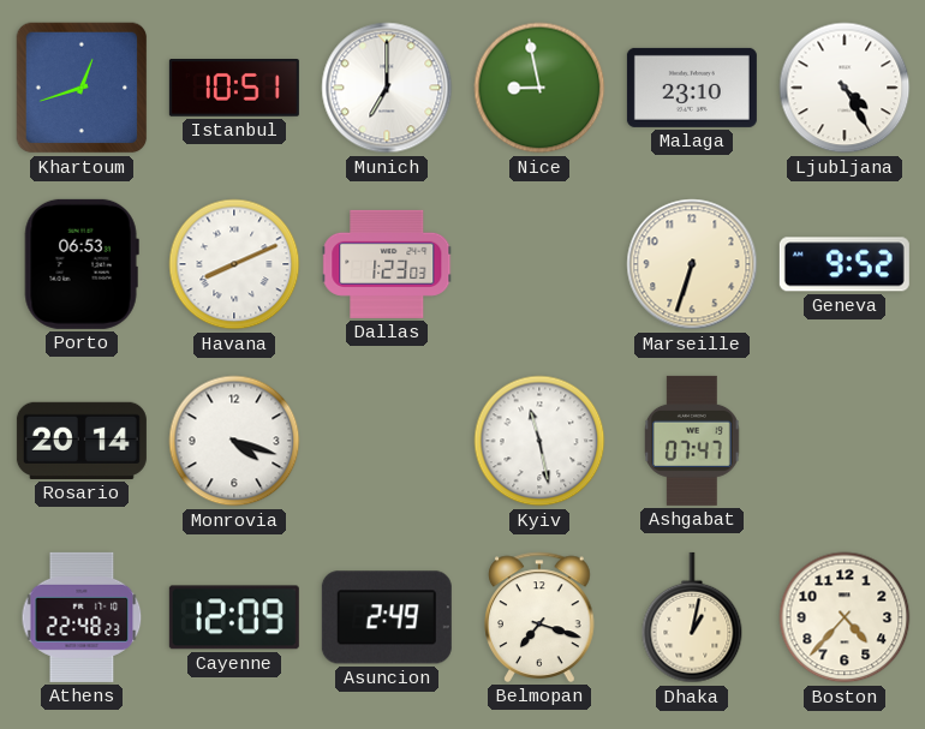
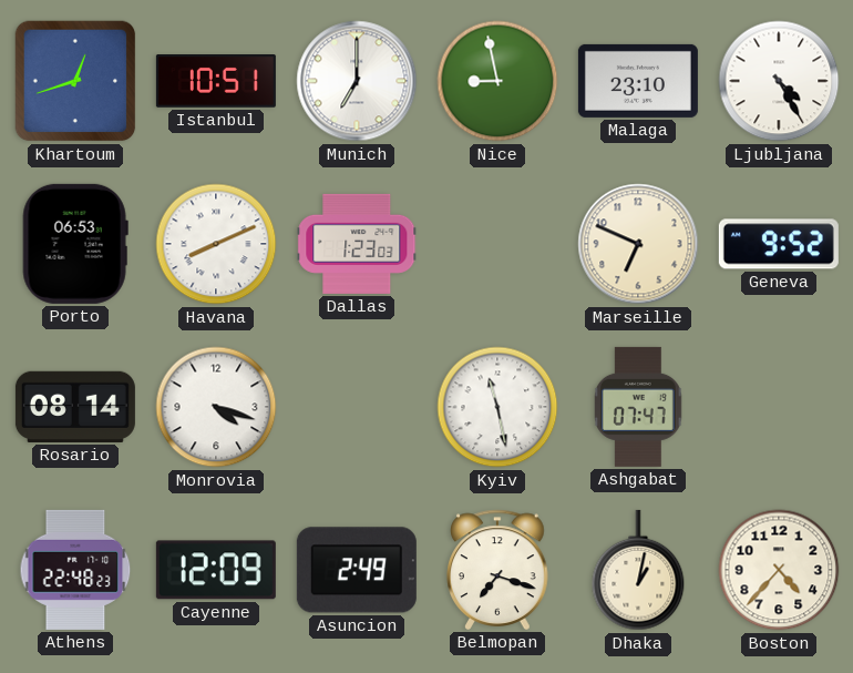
Marseille: 6:33 -> 6:49 (638, 244)
Rosario: 20:14 -> 08:14 (75, 407)
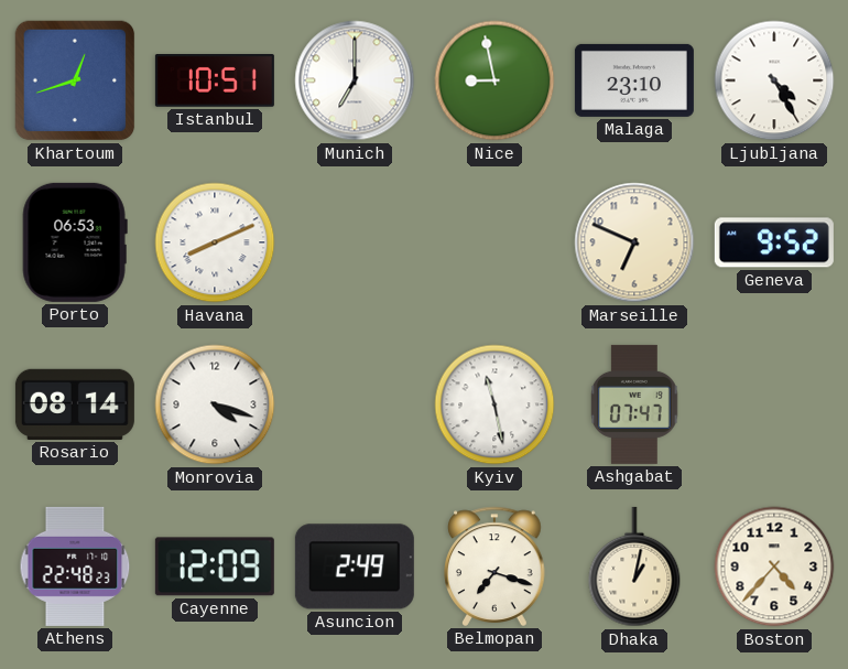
Dallas: 1:23 -> none (357, 244)
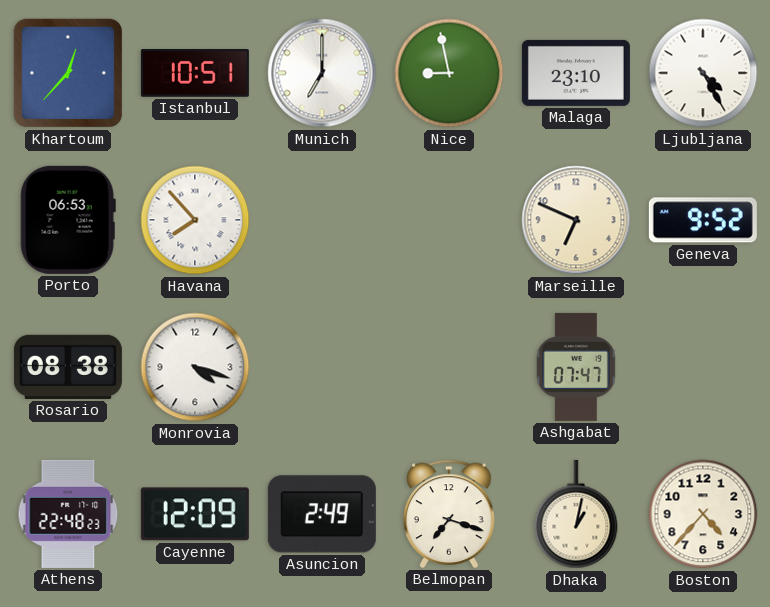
Khartoum: 12:42 -> 12:37 (68, 73)
Havana: 8:11 -> 7:53 (195, 220)
Rosario: 08:14 -> 08:38 (68, 367)
Kyiv: 11:28 -> none (494, 404)
